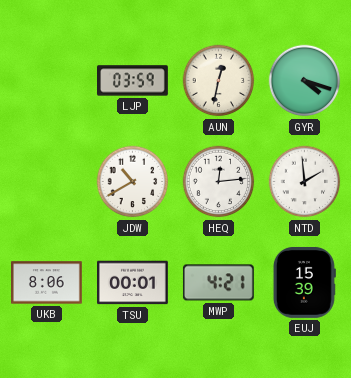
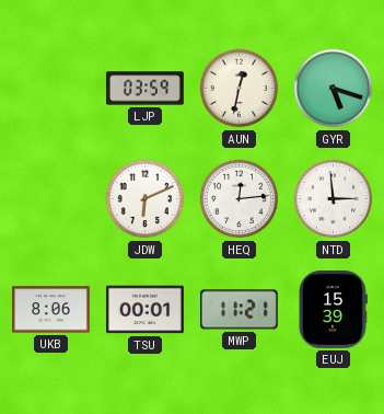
GYR: 4:18 -> 5:18 (334, 89)
JDW: 10:40 -> 6:11 (146, 199)
NTD: 1:59 -> 2:59 (334, 199)
MWP: 4:21 -> 11:21 (238, 310)
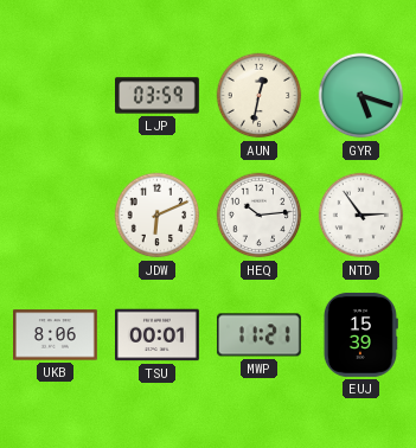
HEQ: 12:14 -> 10:14 (260, 216)
NTD: 2:59 -> 2:54 (361, 216)
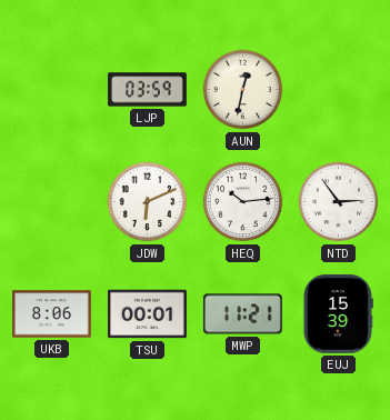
GYR: 5:18 -> none (361, 96)
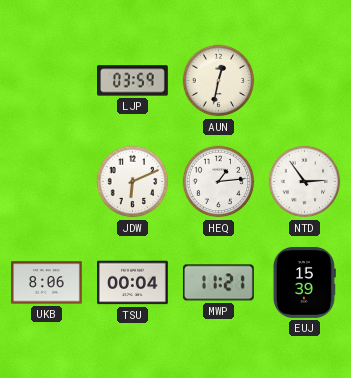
HEQ: 10:14 -> 1:14 (219, 182)
TSU: 00:01 -> 00:04 (133, 283)
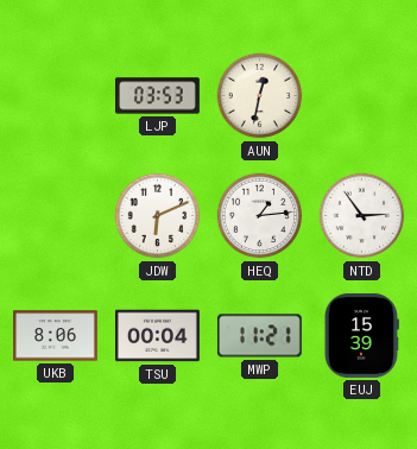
LJP: 03:59 -> 03:53 (158, 96)
